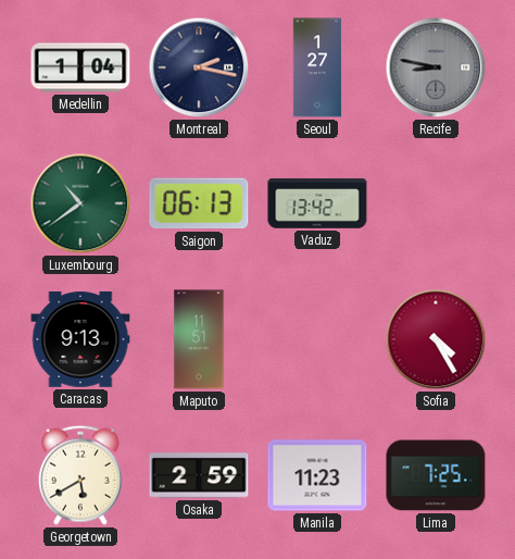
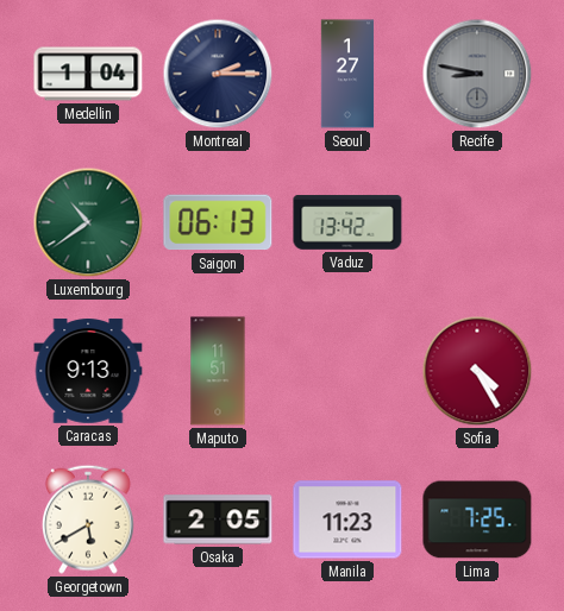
Montreal: 2:17 -> 2:15 (218, 74)
Osaka: 2:59 -> 2:05 (218, 519)
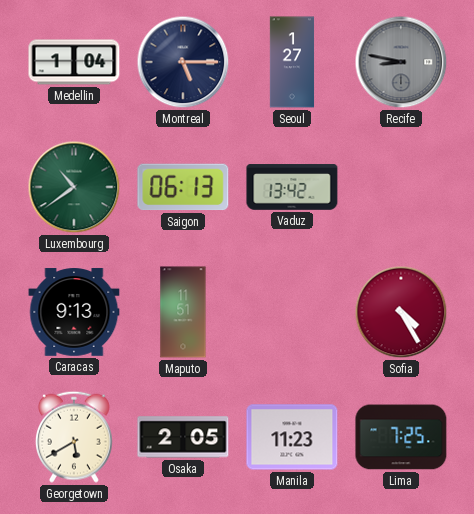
Montreal: 2:15 -> 5:15 (183, 62)
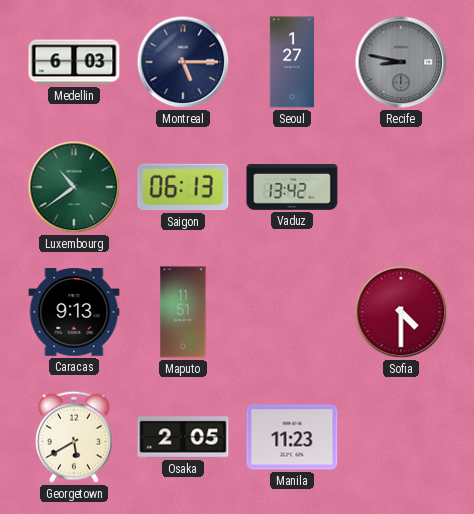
Medellin: 1:04 -> 6:03 (74, 62)
Sofia: 4:25 -> 4:30 (401, 312)
Lima: 7:25 -> none (401, 437)
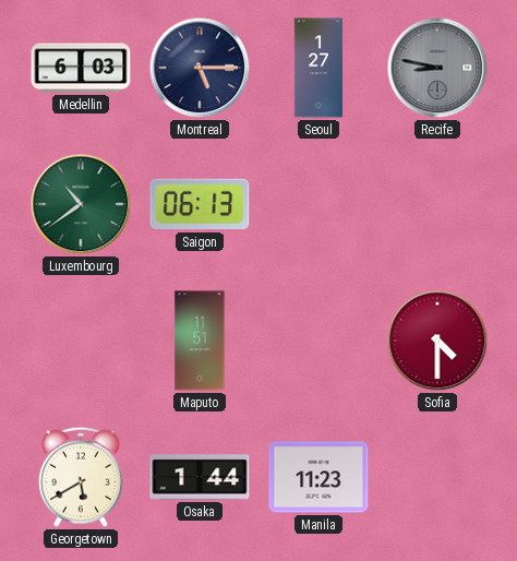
Vaduz: 13:42 -> none (292, 187)
Caracas: 9:13 -> none (74, 312)
Osaka: 2:05 -> 1:44 (200, 477)
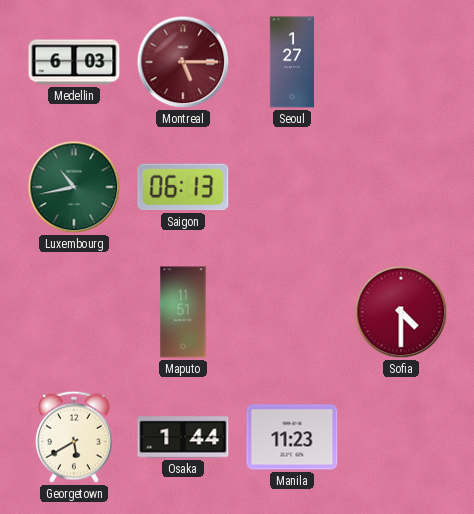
Montreal dial: navy -> burgundy (183, 62)
Recife: 8:47 -> none (437, 68)
Luxembourg: 10:39 -> 10:43 (74, 187)
